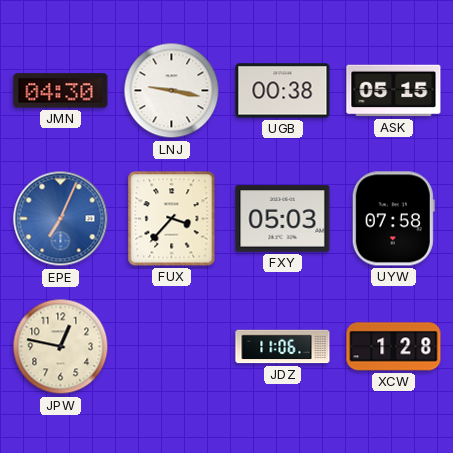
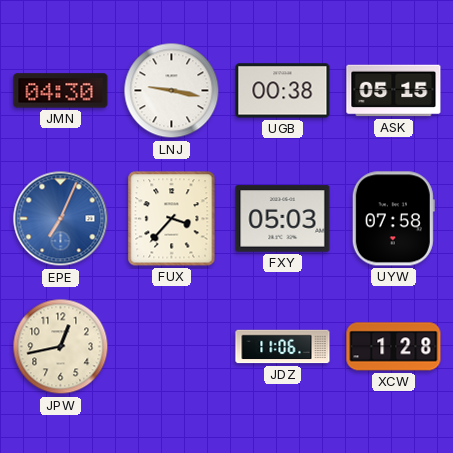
JPW: 12:47 -> 12:43 (61, 347)
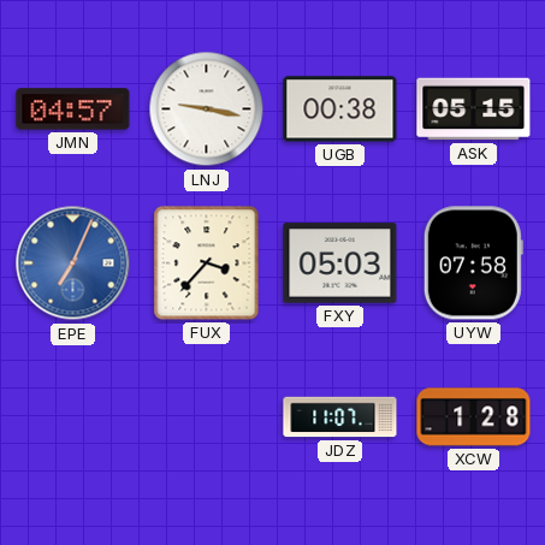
JMN: 04:30 -> 04:57 (73, 109)
JPW: 12:43 -> none (61, 347)
JDZ: 11:06 -> 11:07 (340, 417)
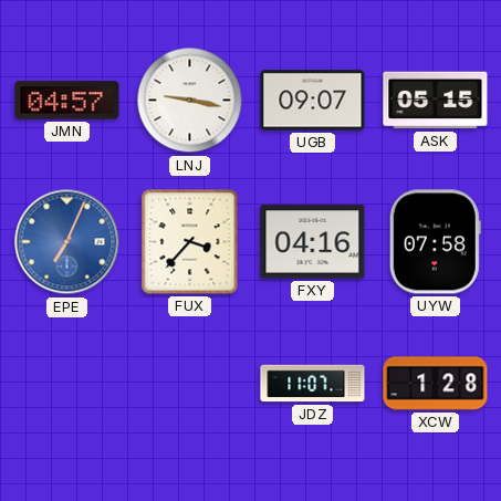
UGB: 00:38 -> 09:07 (313, 101)
FXY: 05:03 -> 04:16 (313, 242)
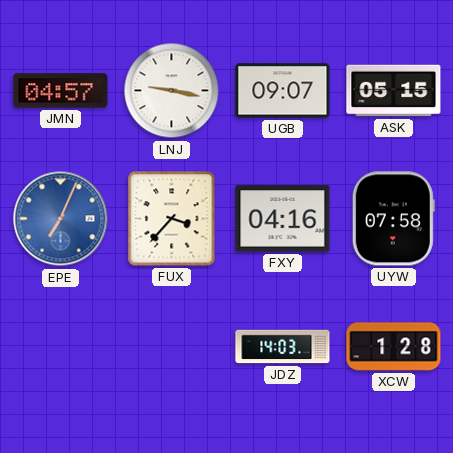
JDZ: 11:07 -> 14:03 (283, 347)
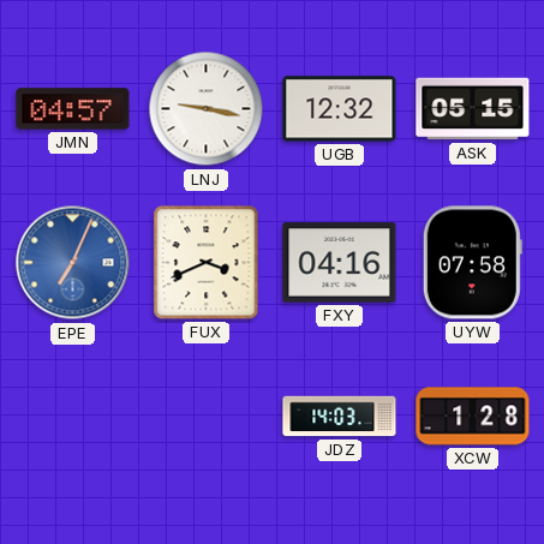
UGB: 09:07 -> 12:32 (340, 109)
FUX: 3:37 -> 3:41 (207, 263)
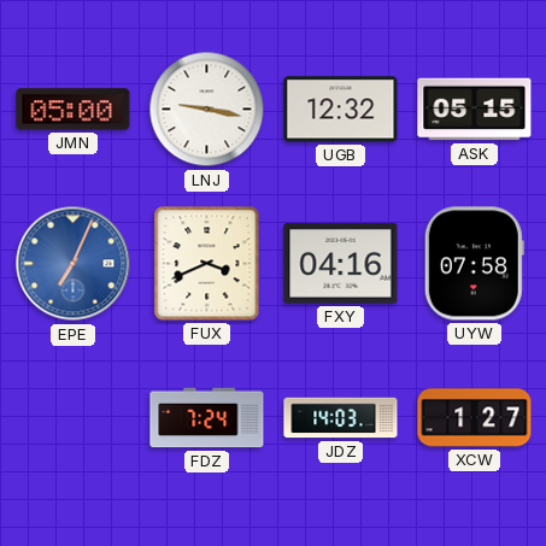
JMN: 04:57 -> 05:00 (74, 110)
FDZ: none -> 7:24 (207, 418)
XCW: 1:28 -> 1:27 (475, 418)
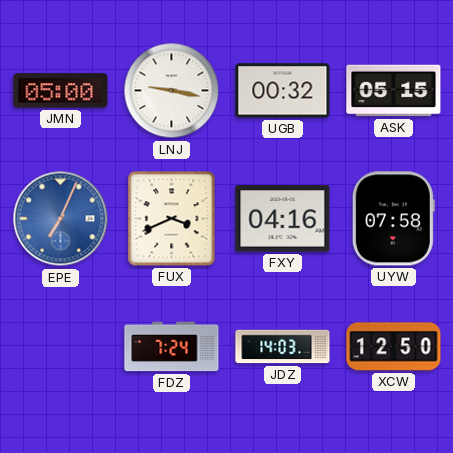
UGB: 12:32 -> 00:32 (283, 91)
XCW: 1:27 -> 12:50 (394, 347)
